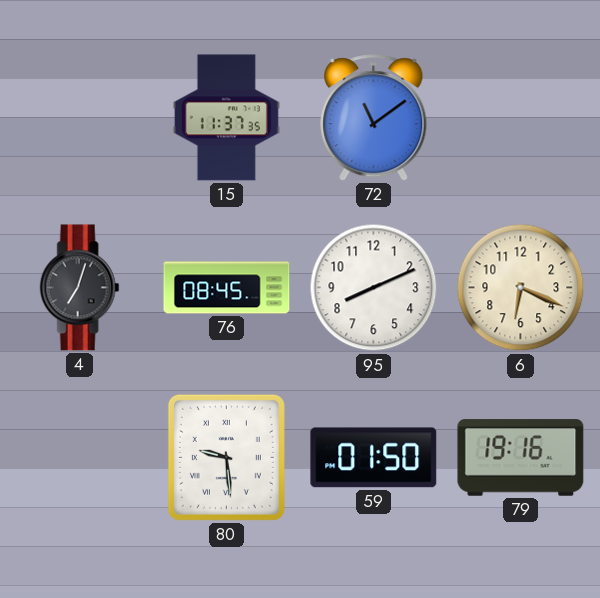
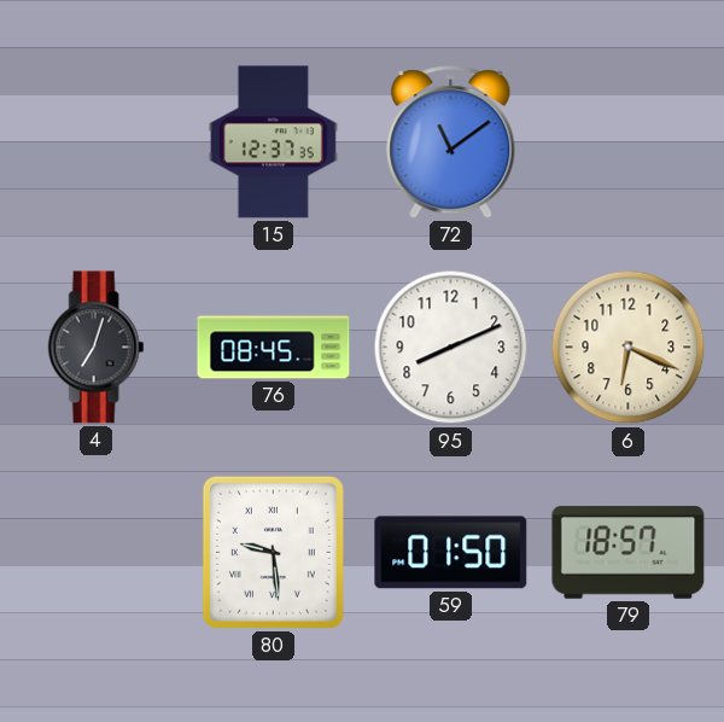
15: 11:37 -> 12:37 (273, 142)
79: 19:16 -> 18:57 (629, 553)
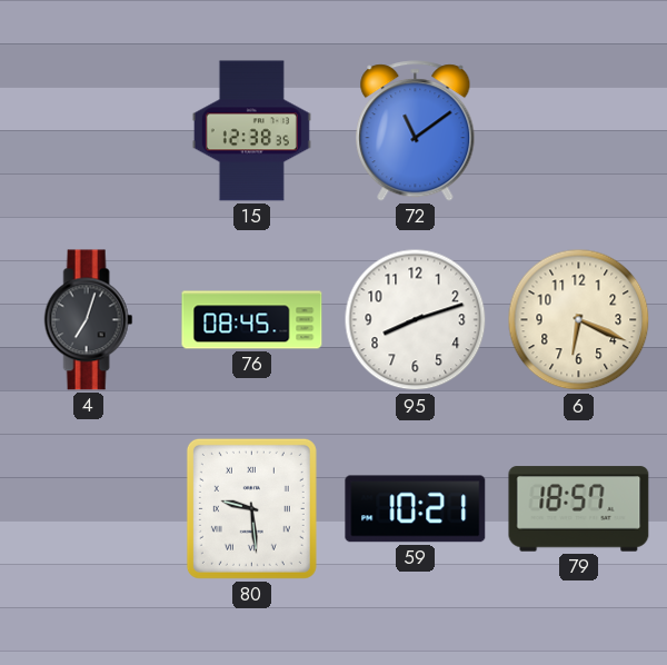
15: 12:37 -> 12:38 (251, 131)
95: 8:11 -> 8:12 (416, 320)
59: 01:50 -> 10:21 (416, 509)
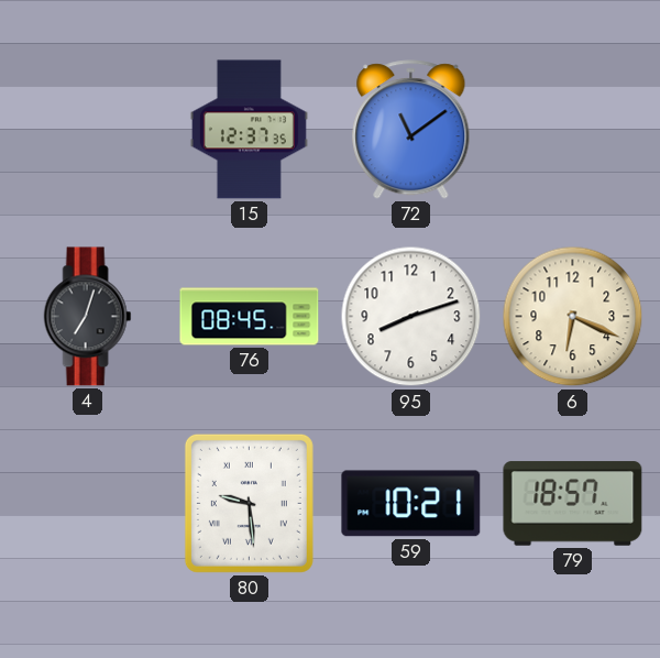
15: 12:38 -> 12:37 (249, 130)
